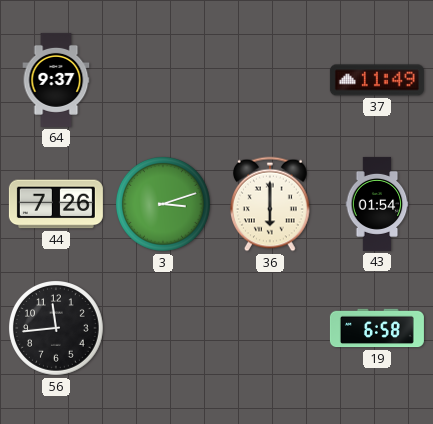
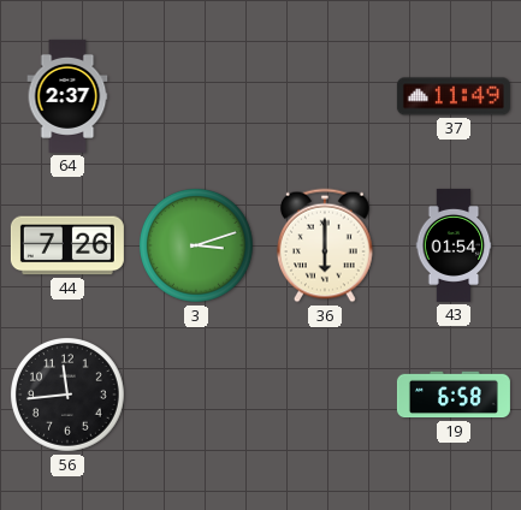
64: 9:37 -> 2:37 (67, 96)
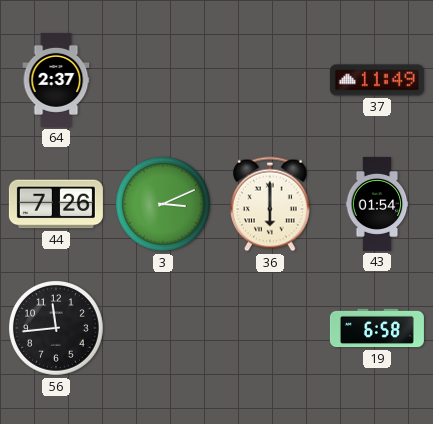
3: 3:12 -> 3:11 (164, 205)
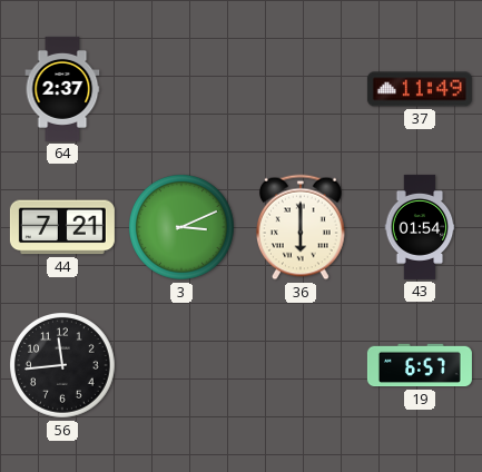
44: 7:26 -> 7:21 (62, 227)
19: 6:58 -> 6:57 (420, 365)
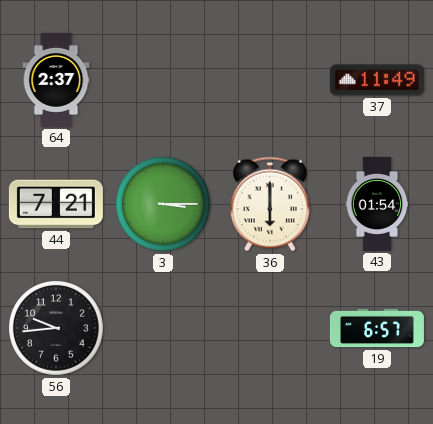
3: 3:11 -> 3:15 (164, 205)
56: 11:44 -> 9:44 (57, 329)
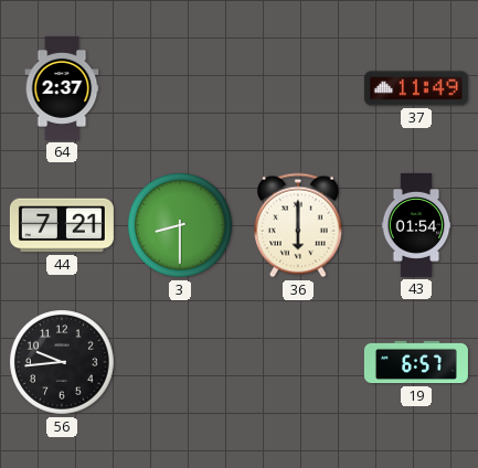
3: 3:15 -> 8:30 (181, 226)
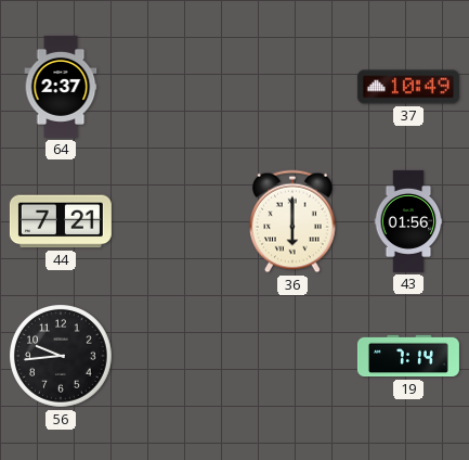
37: 11:49 -> 10:49 (408, 87)
3: 8:30 -> none (181, 226)
43: 01:54 -> 01:56 (408, 221)
19: 6:57 -> 7:14 (408, 356)
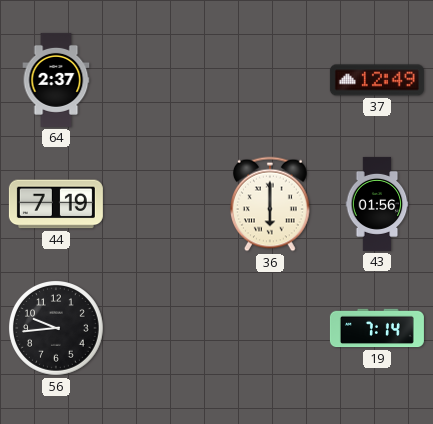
37: 10:49 -> 12:49 (377, 80)
44: 7:21 -> 7:19 (56, 204)
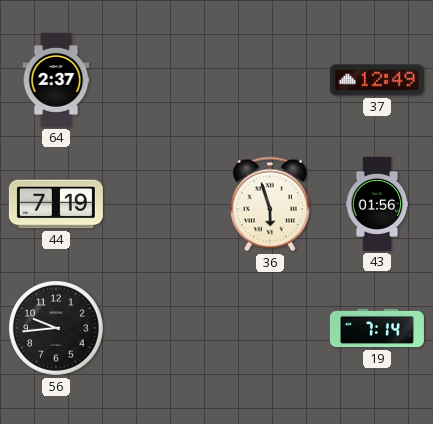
36: 6:00 -> 5:57 (271, 204)
